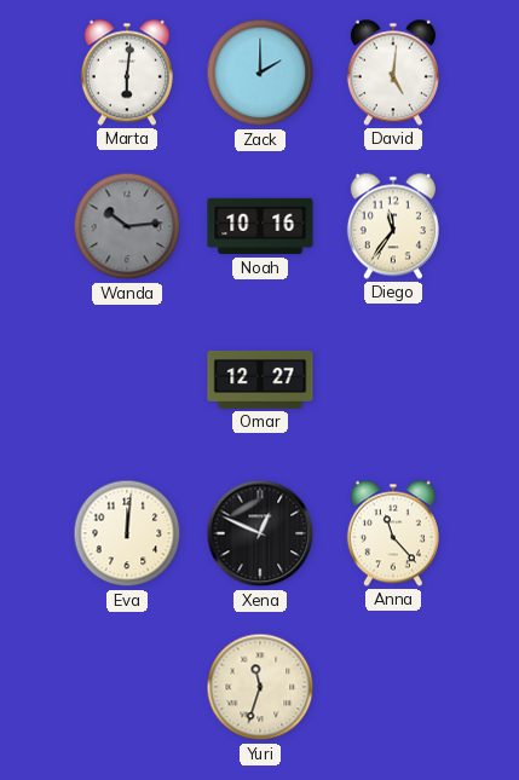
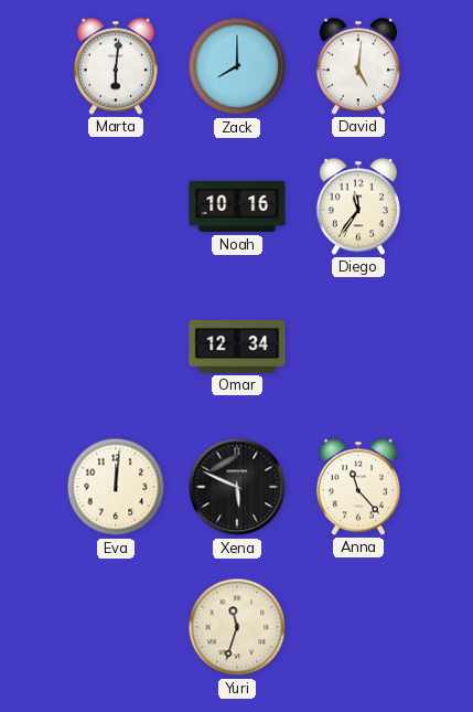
Zack: 2:00 -> 8:00 (237, 66)
Wanda: 10:14 -> none (127, 226)
Omar: 12:27 -> 12:34 (237, 347)
Xena: 12:49 -> 5:49 (237, 487)
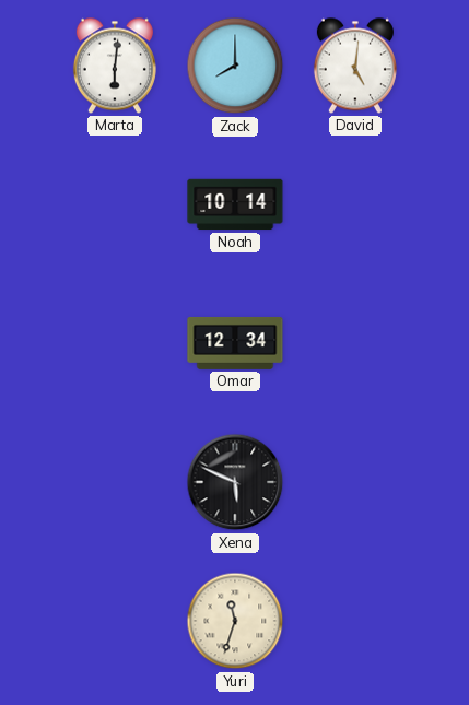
Noah: 10:16 -> 10:14 (235, 204)
Diego: 11:36 -> none (358, 206)
Eva: 12:01 -> none (116, 487)
Anna: 11:23 -> none (358, 487)
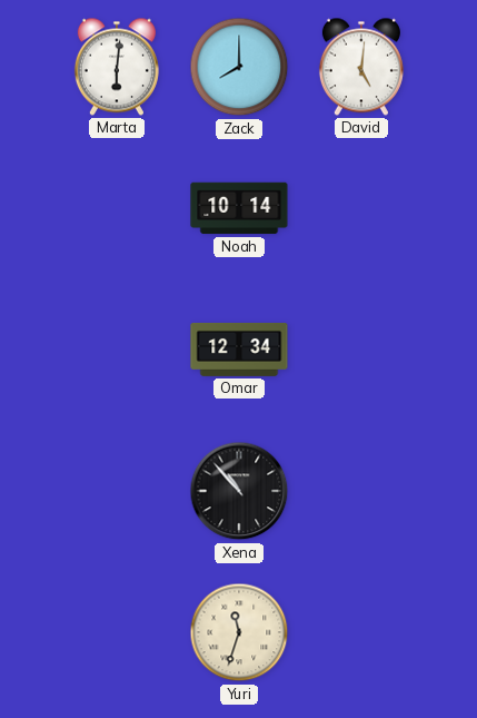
Xena: 5:49 -> 10:53 (239, 491)
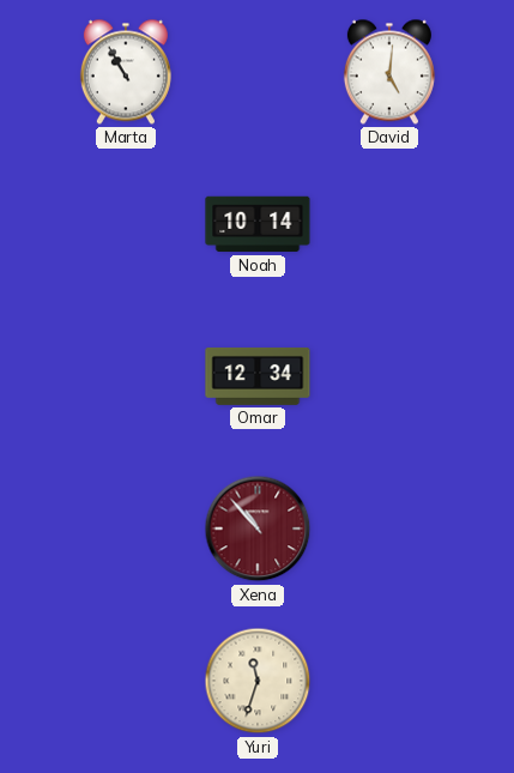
Marta: 6:01 -> 10:55 (126, 72)
Zack: 8:00 -> none (239, 67)
Xena dial: black -> burgundy (258, 529)
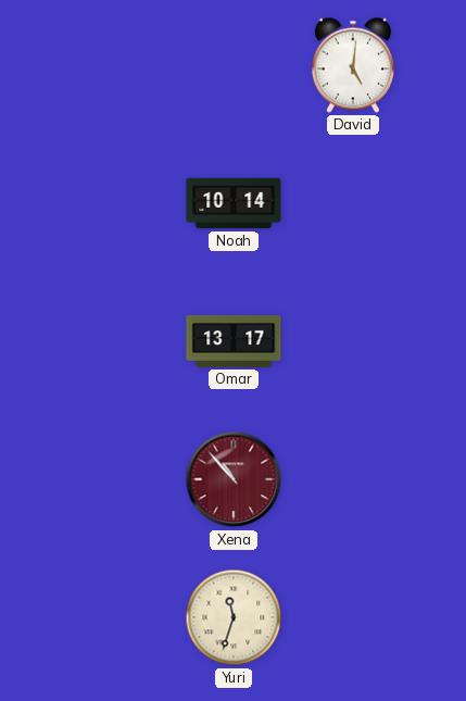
Marta: 10:55 -> none (126, 72)
Omar: 12:34 -> 13:17 (234, 341)
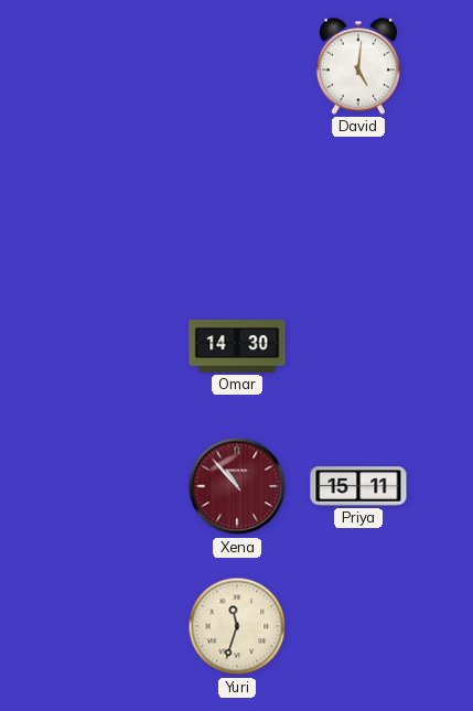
Noah: 10:14 -> none (234, 203)
Omar: 13:17 -> 14:30 (237, 346)
Priya: none -> 15:11 (358, 486)
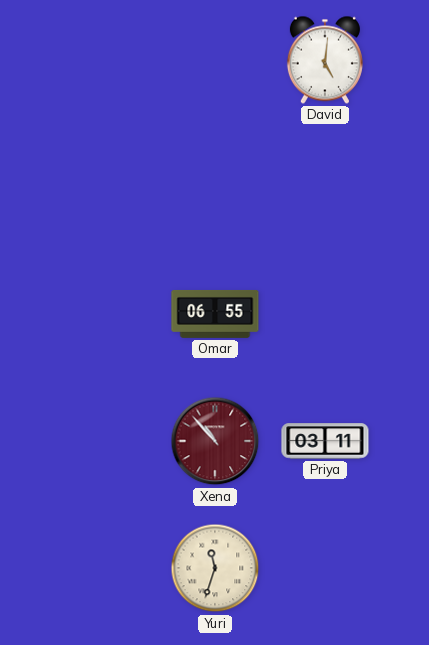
Omar: 14:30 -> 06:55 (215, 314)
Priya: 15:11 -> 03:11 (325, 441)
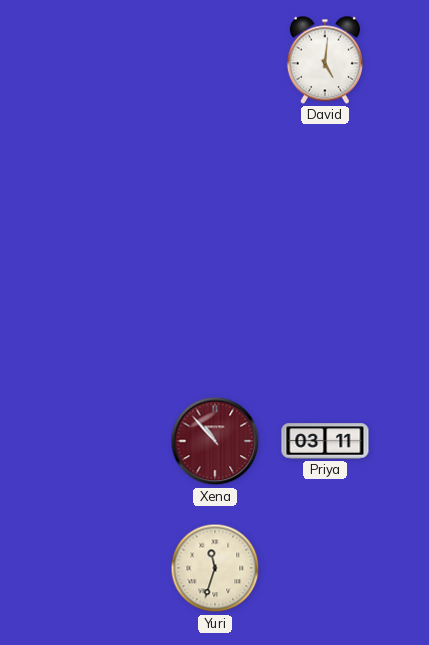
Omar: 06:55 -> none (215, 314)
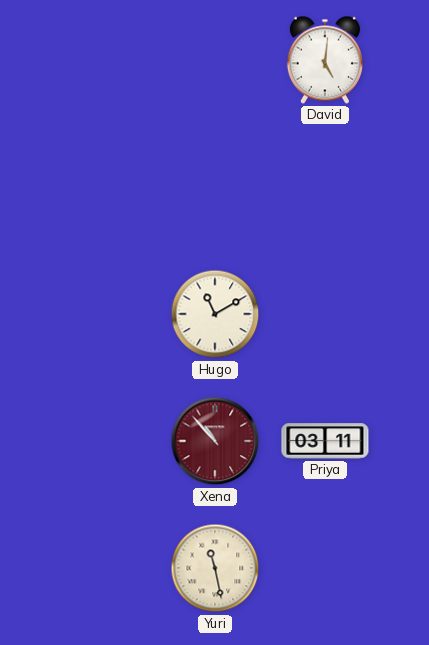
Hugo: none -> 11:10 (215, 314)
Yuri: 11:33 -> 11:28 (215, 568)
